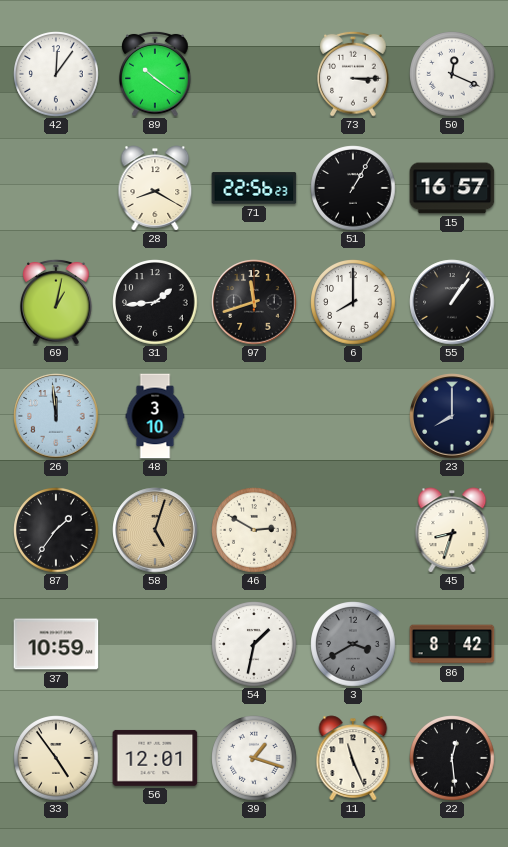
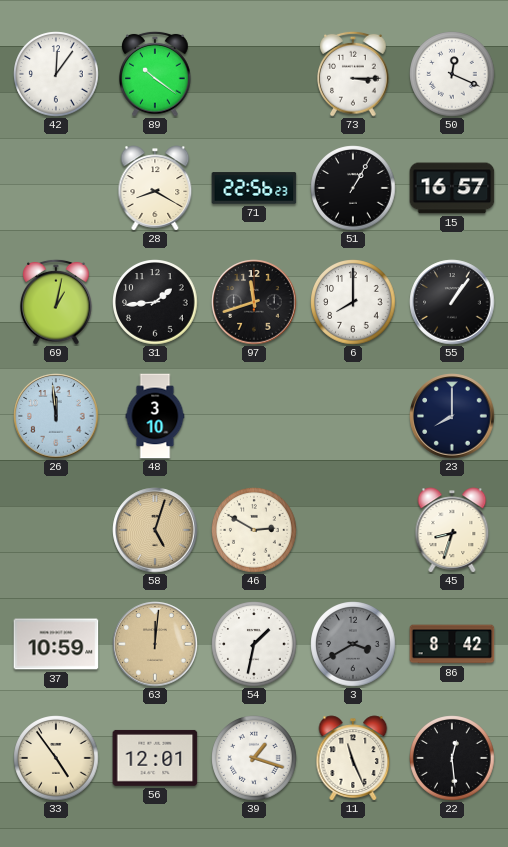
87: 1:36 -> none (56, 530)
63: none -> 12:01 (155, 644)
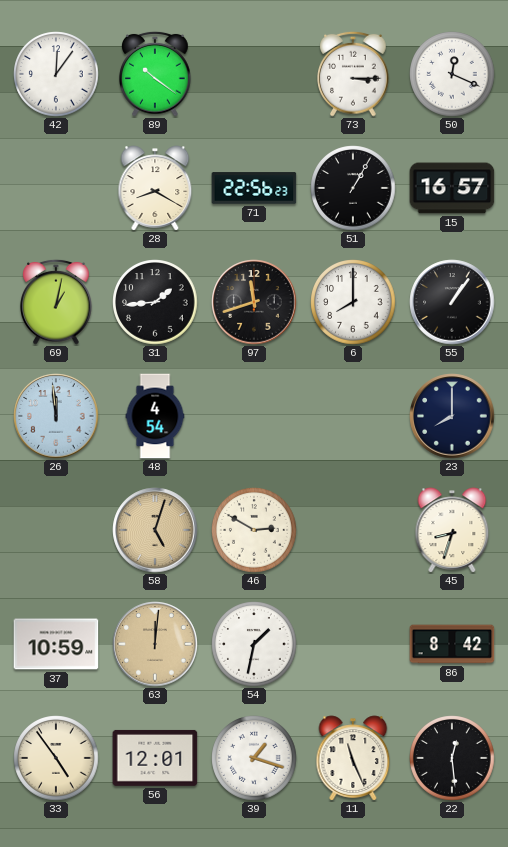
48: 3:10 -> 4:54 (155, 416)
3: 3:40 -> none (353, 644)
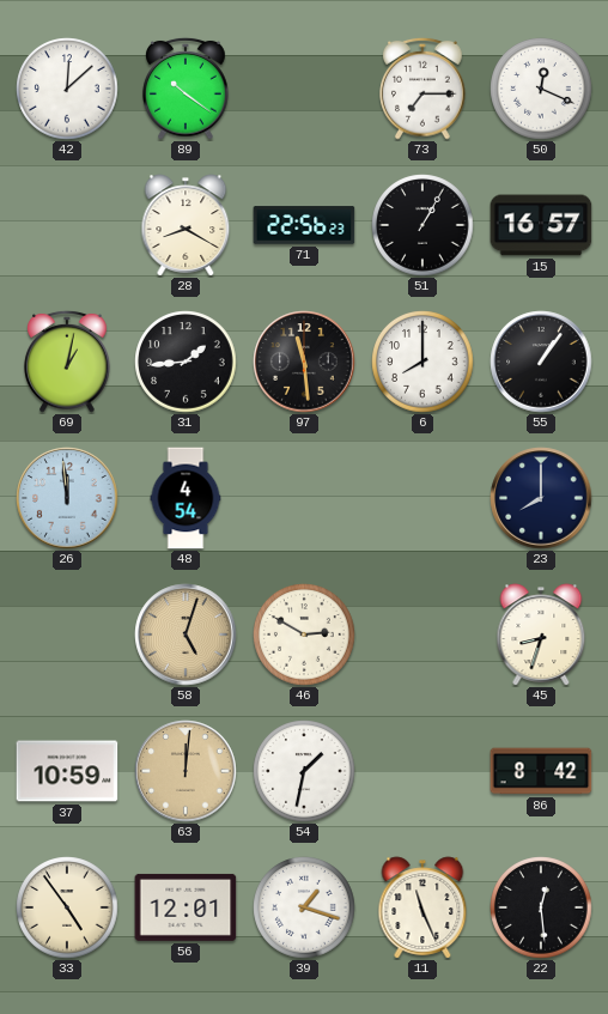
42: 12:06 -> 12:08 (67, 89)
73: 3:15 -> 7:15 (422, 89)
97: 11:42 -> 11:29 (304, 362)
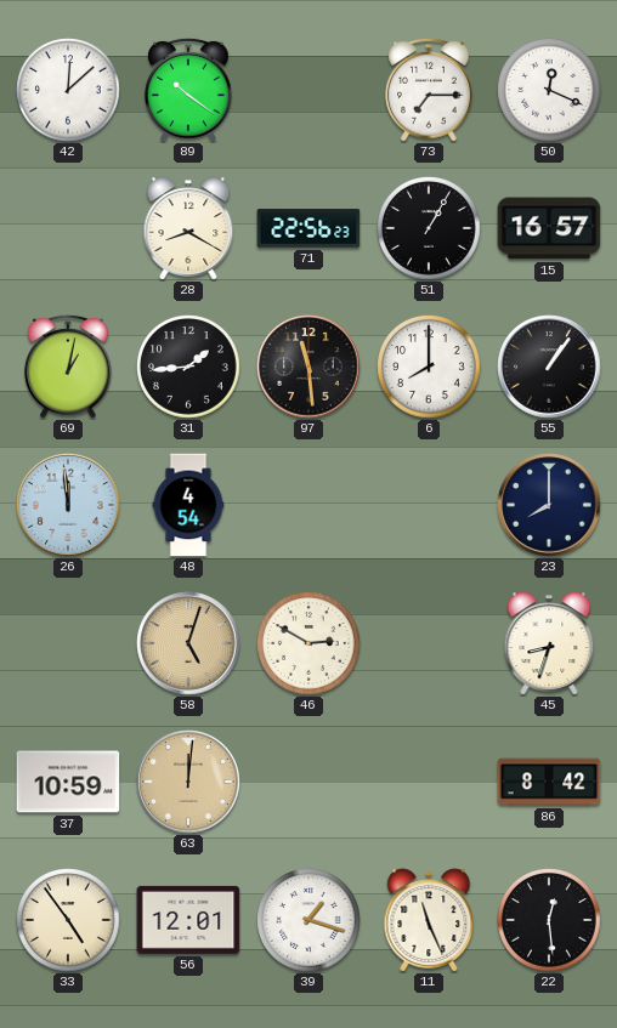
54: 1:32 -> none (304, 771)
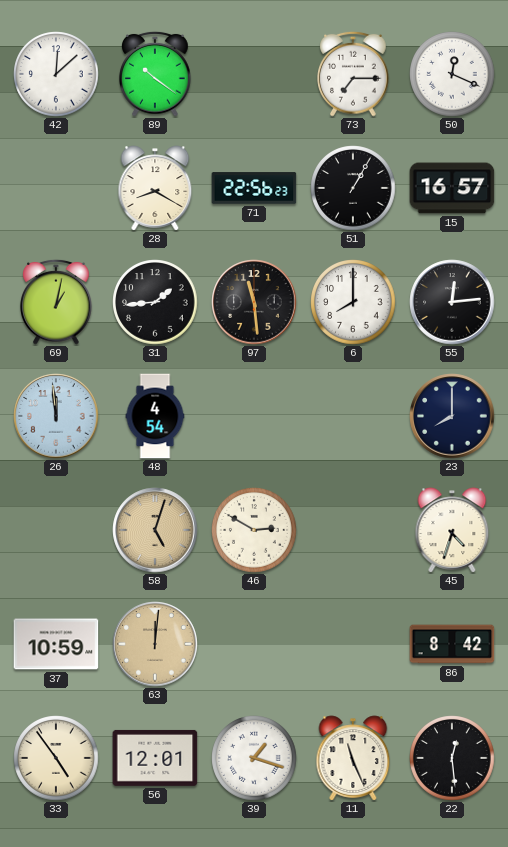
55: 1:06 -> 12:14 (452, 302)
45: 8:33 -> 4:33 (452, 530)
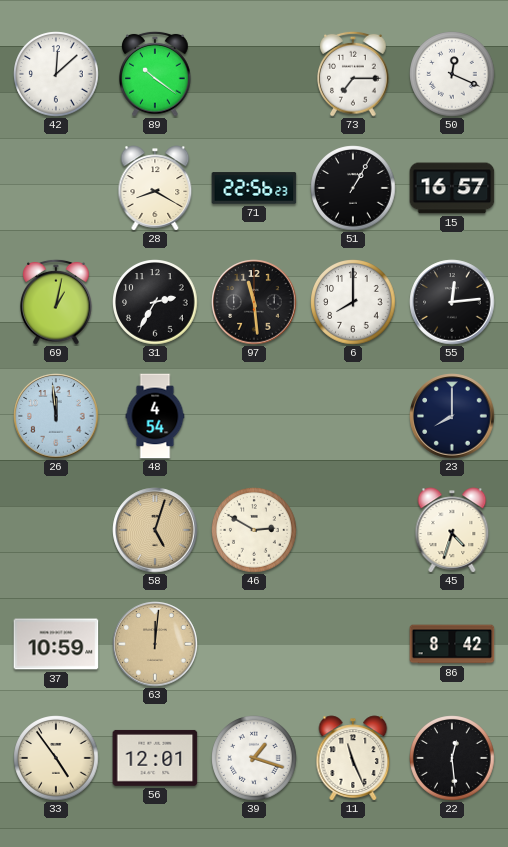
31: 1:44 -> 2:35 (155, 302)
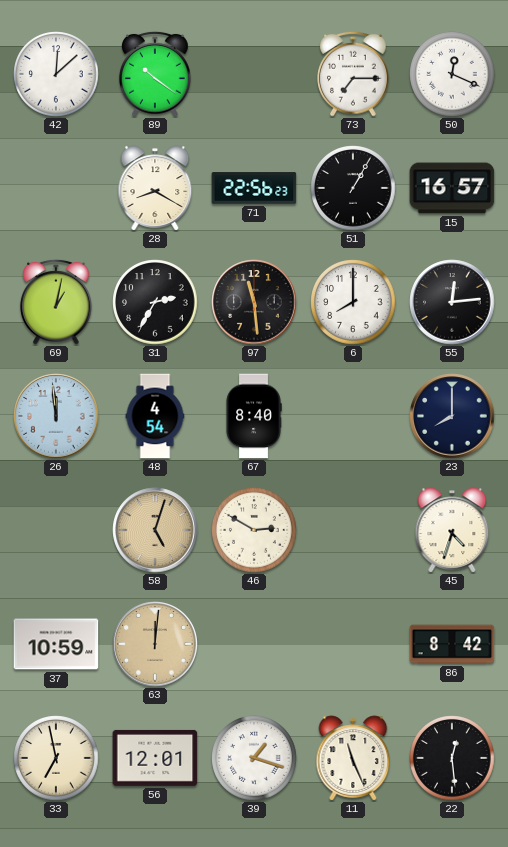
67: none -> 8:40 (254, 416)
33: 4:54 -> 6:58 (56, 758)
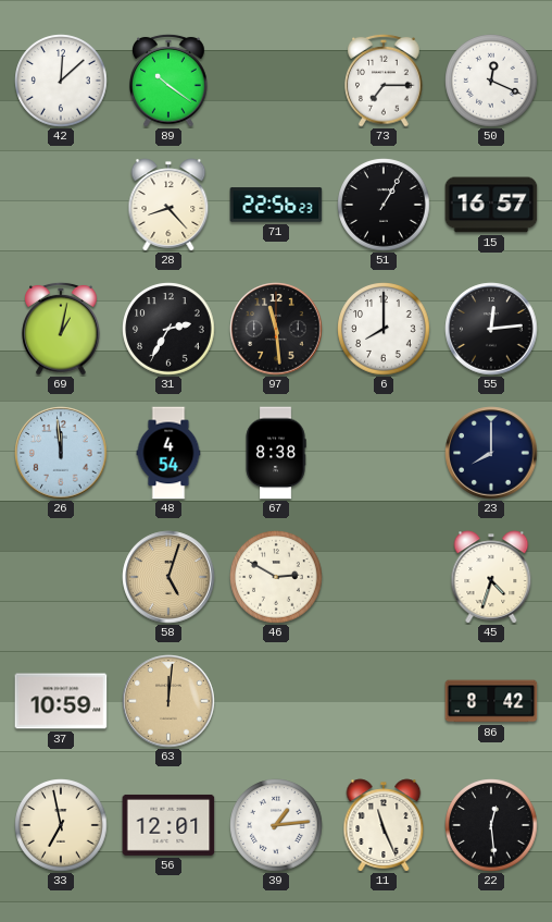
28: 8:20 -> 8:23 (168, 205)
67: 8:40 -> 8:38 (276, 453)
39: 1:18 -> 1:14 (276, 825)
